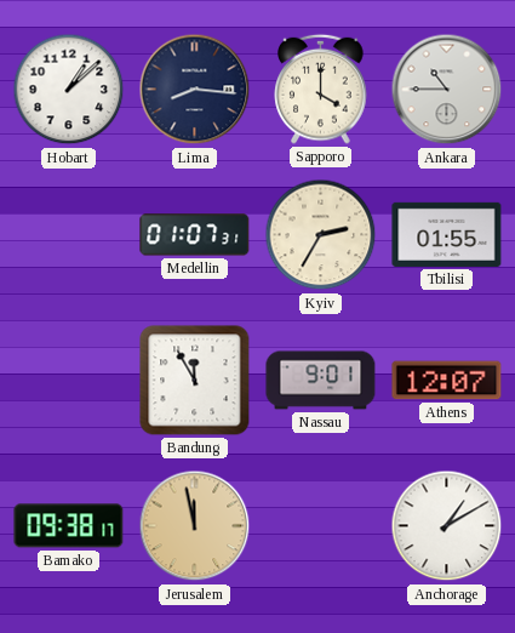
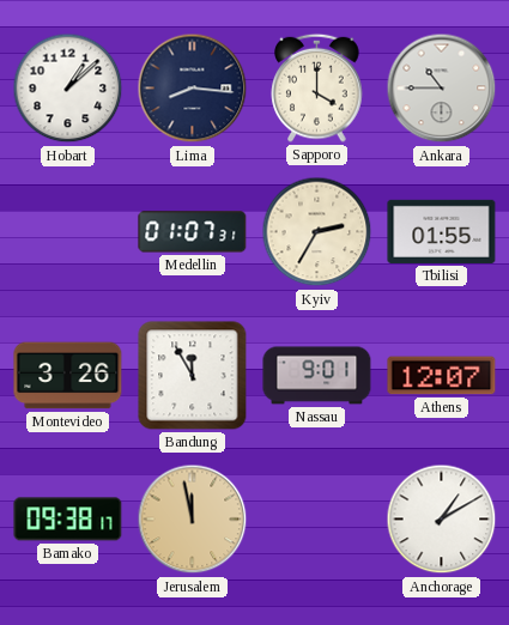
Montevideo: none -> 3:26 (68, 376)
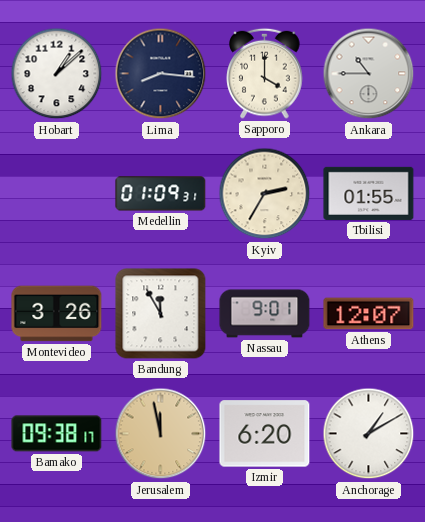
Medellin: 01:07 -> 01:09 (161, 194)
Izmir: none -> 6:20 (265, 434)
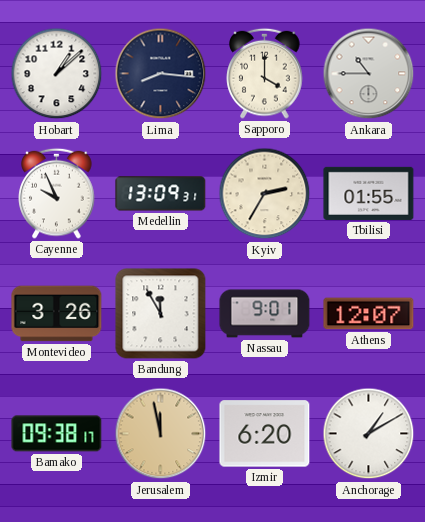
Cayenne: none -> 9:56 (57, 193)
Medellin: 01:09 -> 13:09 (161, 194)
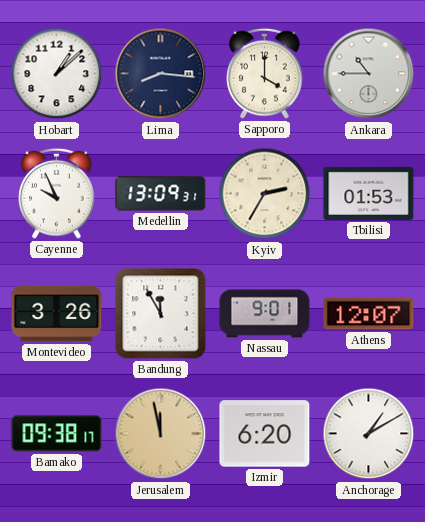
Tbilisi: 01:55 -> 01:53 (369, 193)
